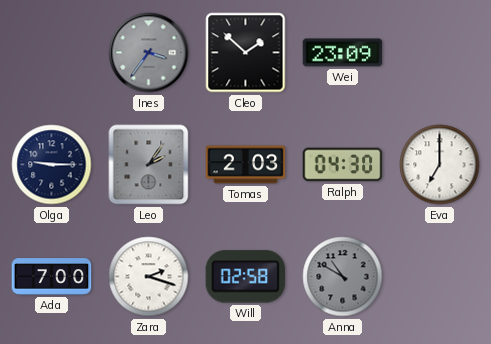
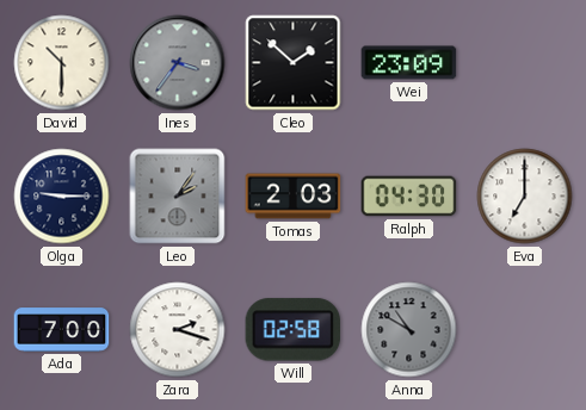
David: none -> 10:30 (62, 63)
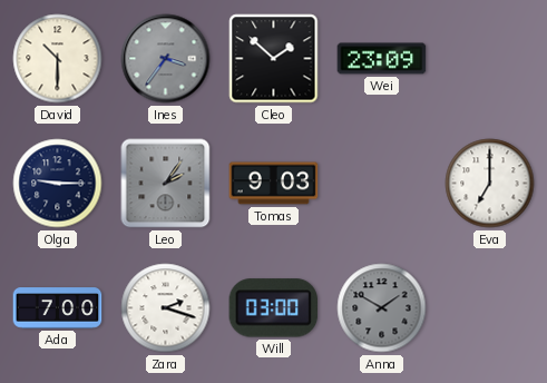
Tomas: 2:03 -> 9:03 (274, 184)
Ralph: 04:30 -> none (409, 197)
Will: 02:58 -> 03:00 (274, 308)
Anna: 10:50 -> 1:50 (382, 308)
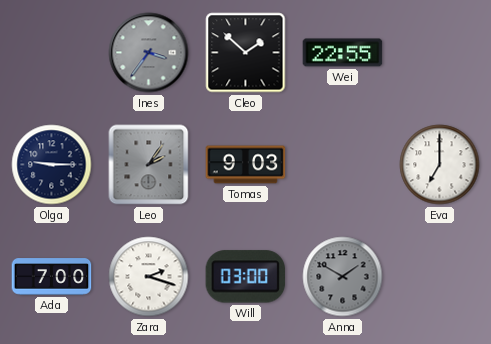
David: 10:30 -> none (58, 59)
Wei: 23:09 -> 22:55 (343, 53)
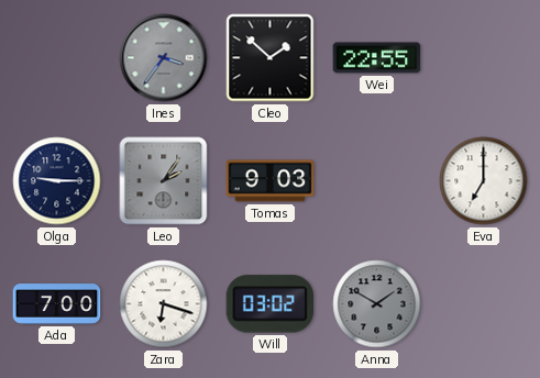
Zara: 2:18 -> 6:18 (164, 304)
Will: 03:00 -> 03:02 (271, 304)
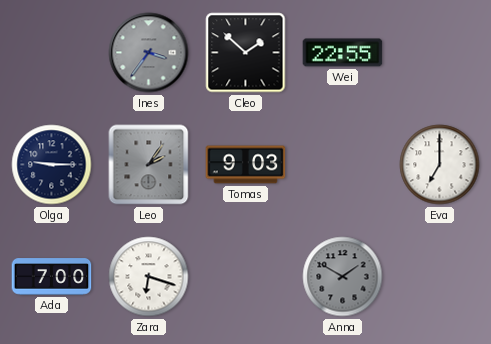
Will: 03:02 -> none (271, 304)
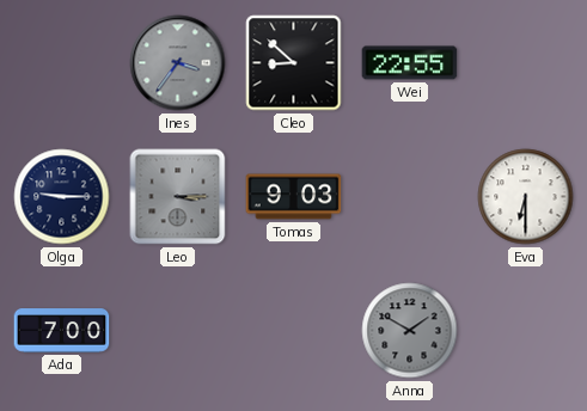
Cleo: 1:52 -> 8:52 (294, 63)
Leo: 2:06 -> 3:15 (178, 197)
Eva: 7:00 -> 6:30 (526, 197)
Zara: 6:18 -> none (149, 277)
